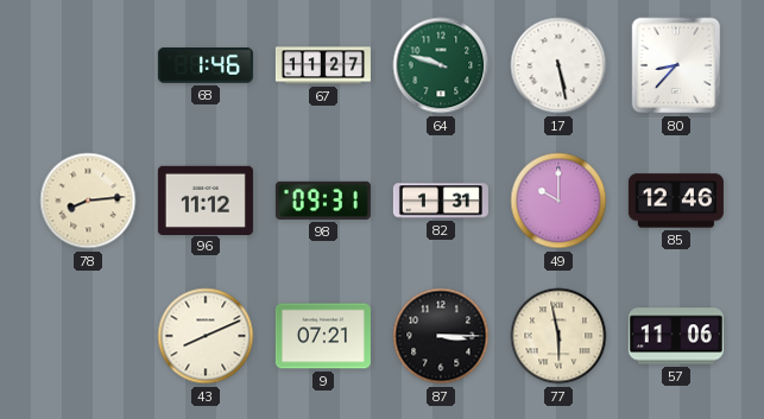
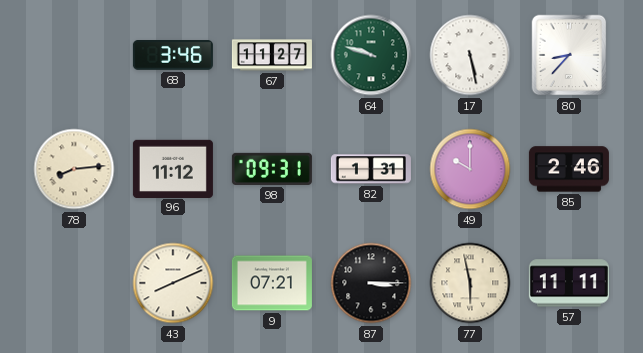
68: 1:46 -> 3:46 (173, 56)
85: 12:46 -> 2:46 (569, 169)
57: 11:06 -> 11:11 (569, 283)
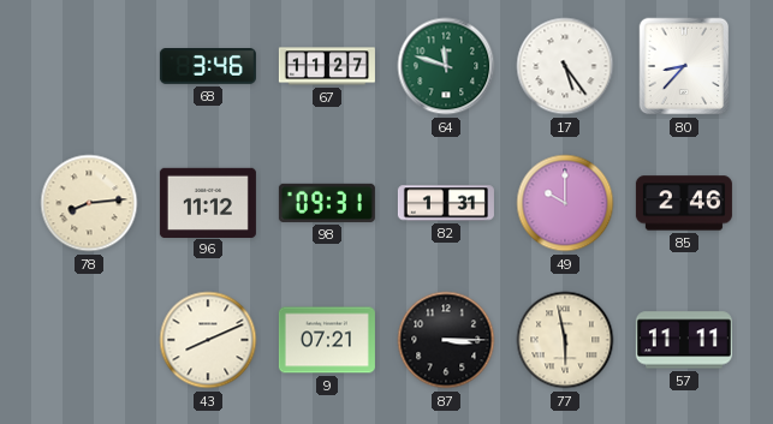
64: 9:48 -> 11:48 (446, 66)
17: 5:28 -> 5:24 (565, 66)
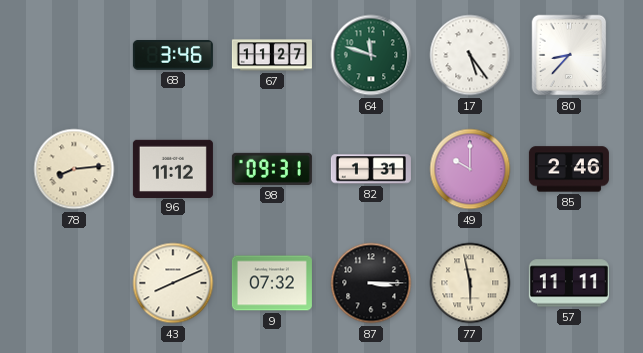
9: 07:21 -> 07:32 (272, 283)
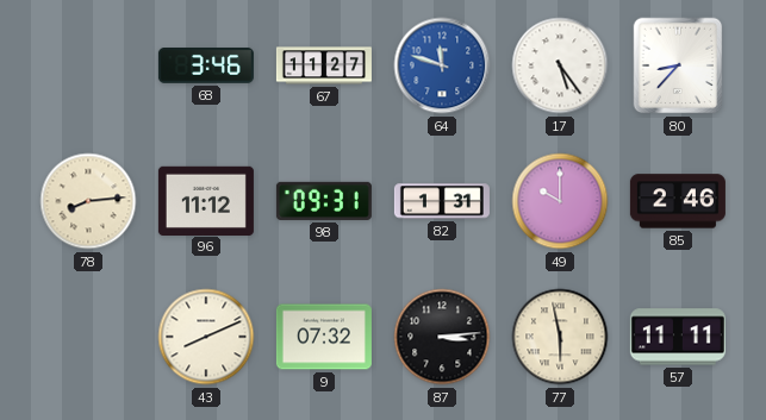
64 dial: green -> blue (442, 65)
87: 3:15 -> 3:14 (442, 337)
